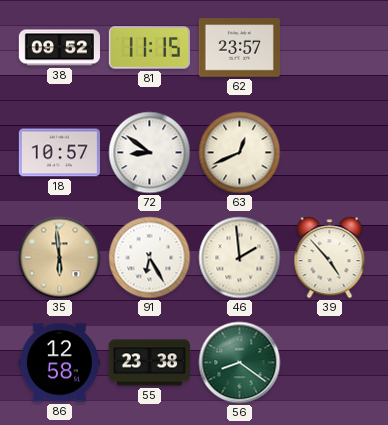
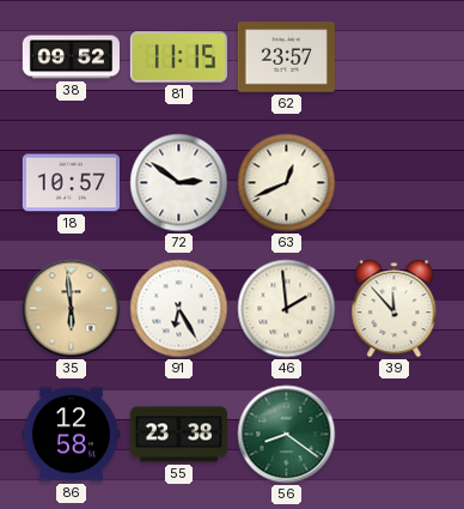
72: 8:51 -> 2:51 (179, 183)
39: 4:53 -> 11:53 (395, 309)
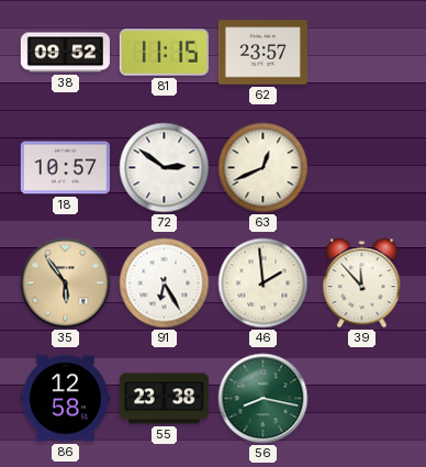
35: 5:59 -> 5:54 (66, 283)
56: 8:21 -> 8:17 (264, 399)
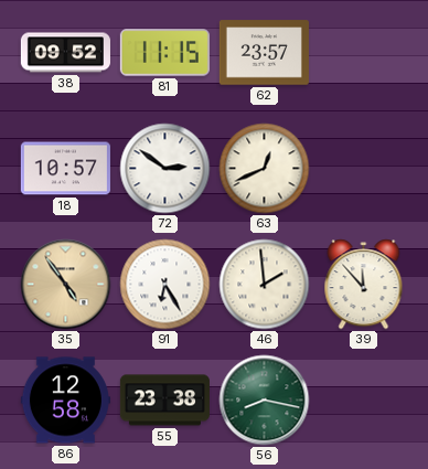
35: 5:54 -> 4:54 (66, 285)
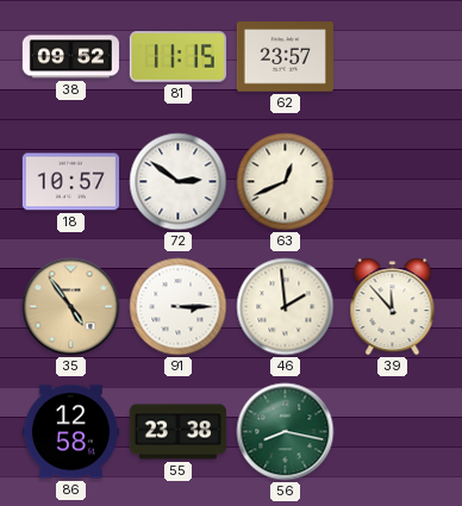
91: 6:25 -> 3:15 (179, 307)
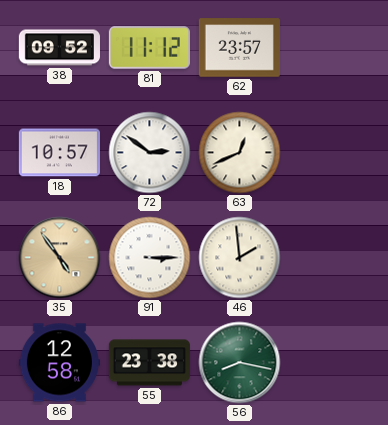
81: 11:15 -> 11:12 (149, 48)
39: 11:53 -> none (393, 307)
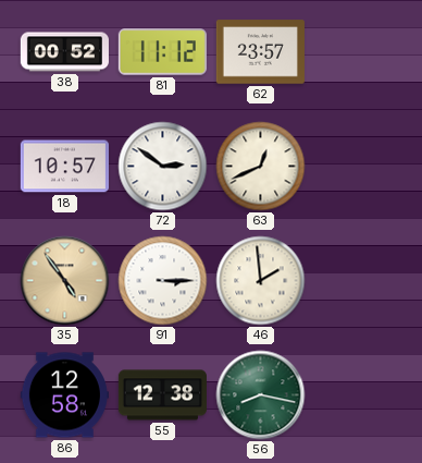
38: 09:52 -> 00:52 (64, 52)
55: 23:38 -> 12:38 (162, 395)
